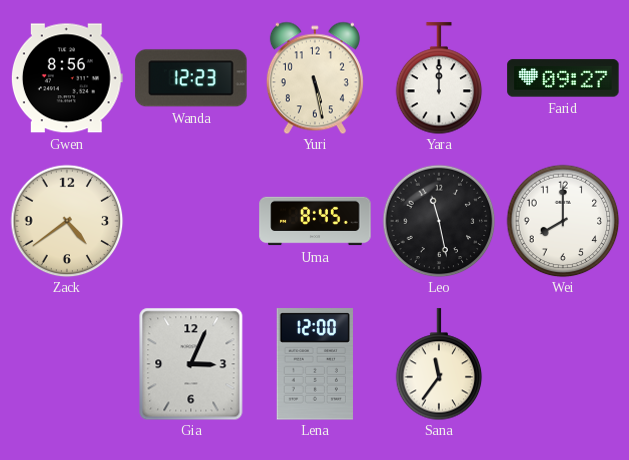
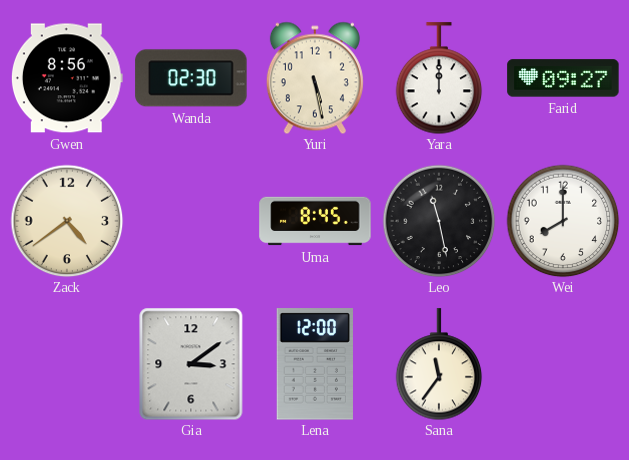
Wanda: 12:23 -> 02:30 (191, 78)
Gia: 3:04 -> 3:09 (191, 364)
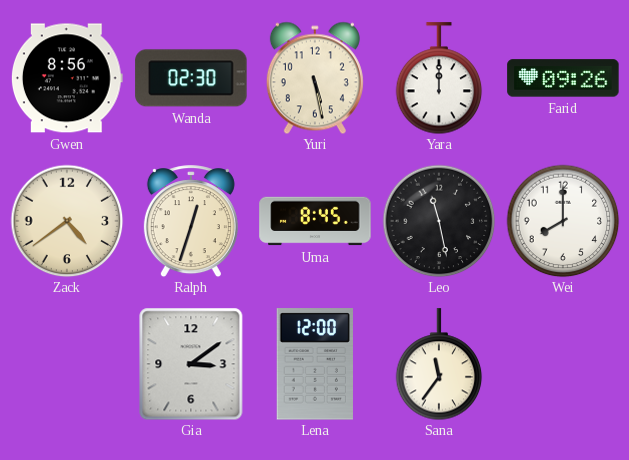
Farid: 09:27 -> 09:26 (563, 78)
Ralph: none -> 12:33 (191, 221)
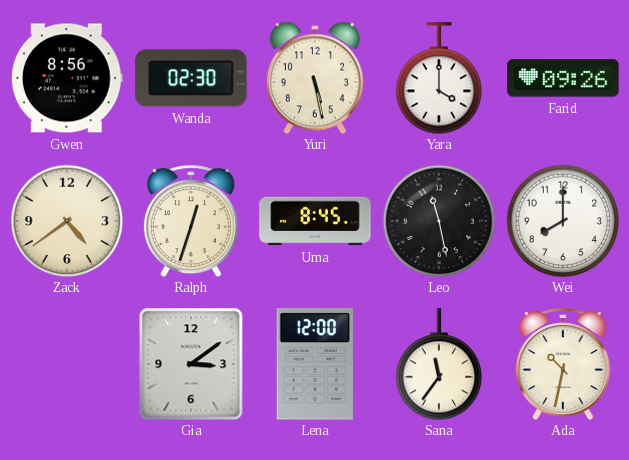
Yara: 12:00 -> 4:00 (439, 78)
Ada: none -> 10:32 (563, 364)
